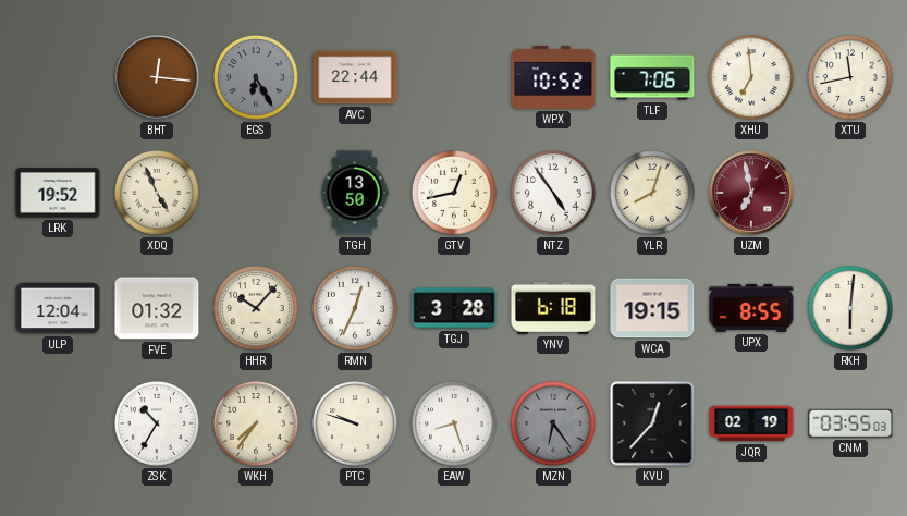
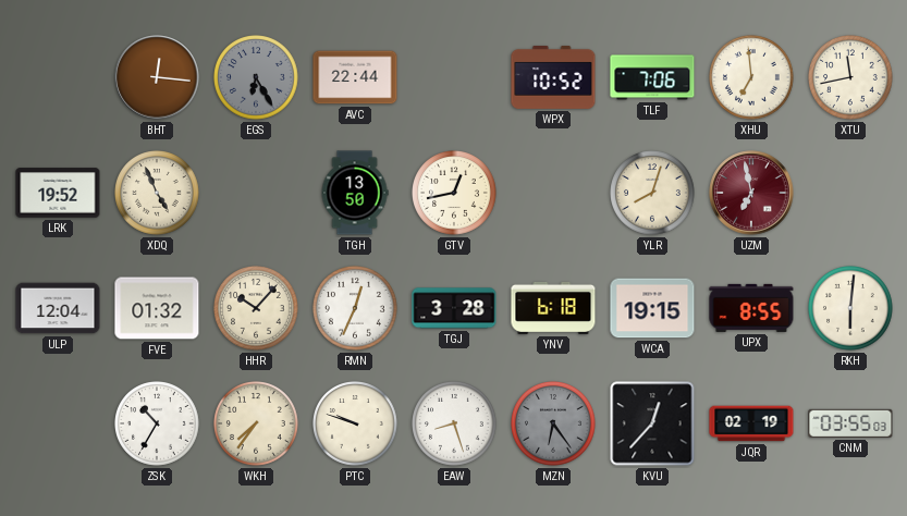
NTZ: 4:54 -> none (554, 194)
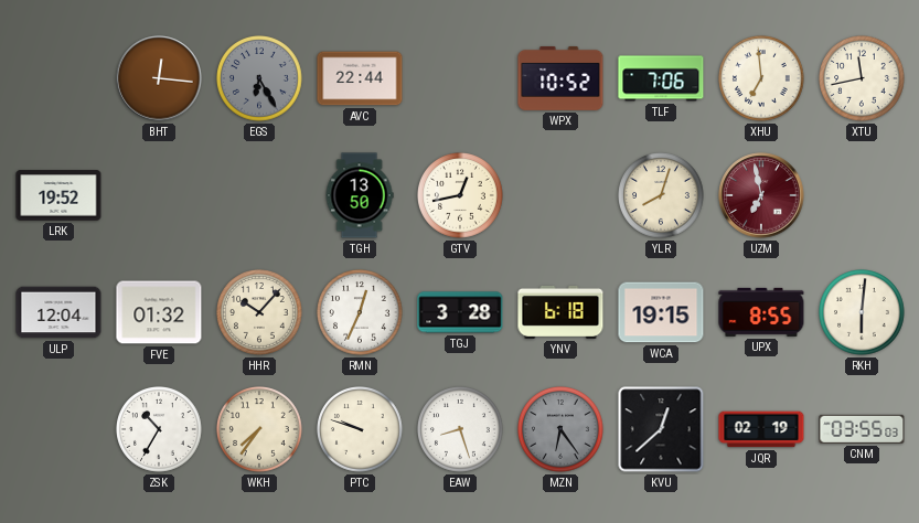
XDQ: 4:56 -> none (158, 194)
KVU: 12:37 -> 12:38 (661, 429)
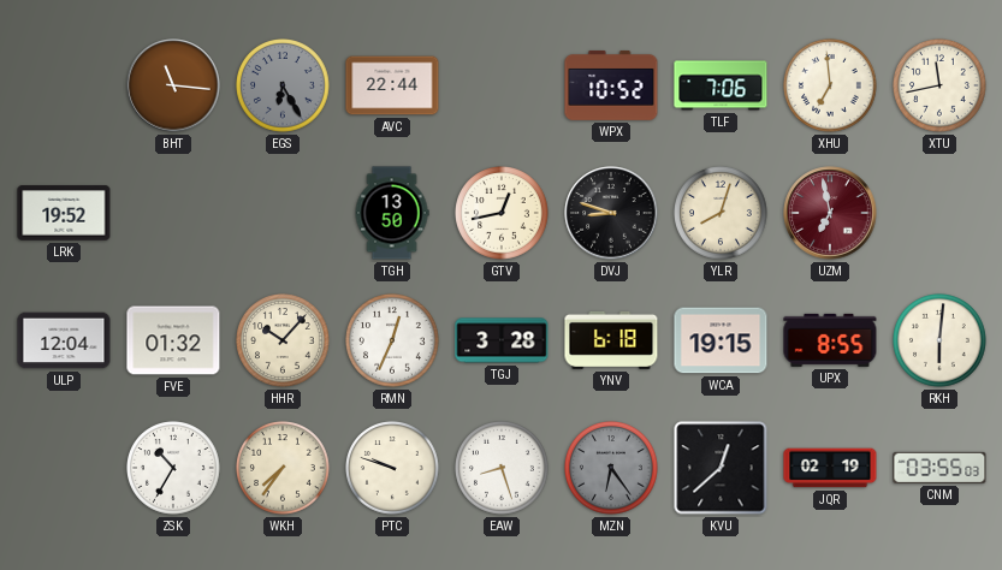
BHT: 12:16 -> 11:16 (173, 85)
DVJ: none -> 8:48 (611, 213)
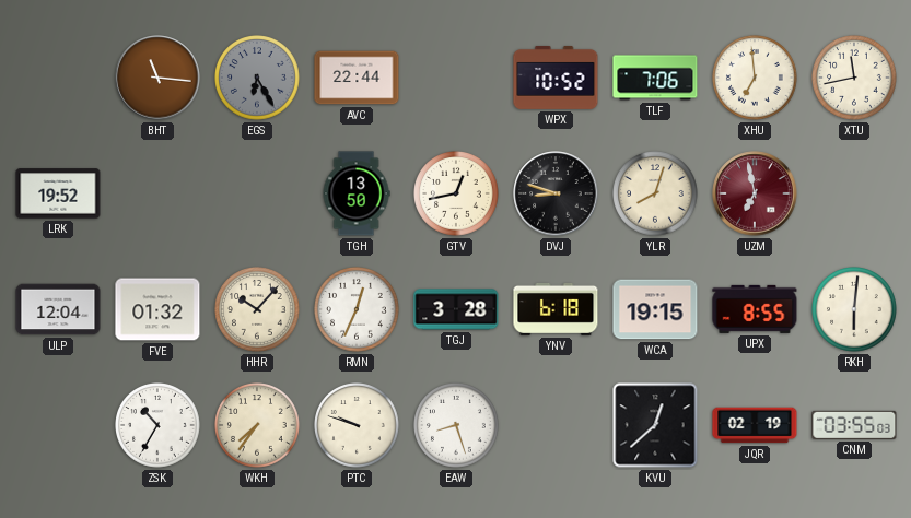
MZN: 6:24 -> none (612, 469)
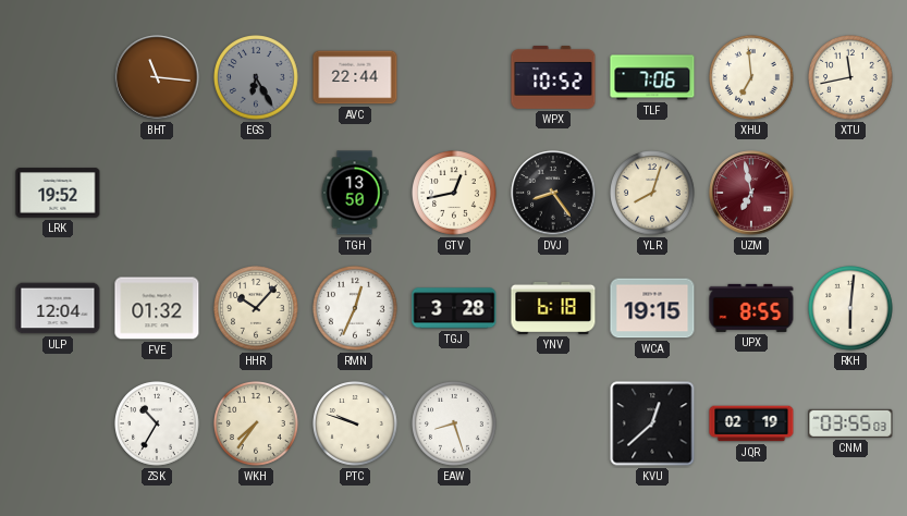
DVJ: 8:48 -> 8:24 (553, 193)
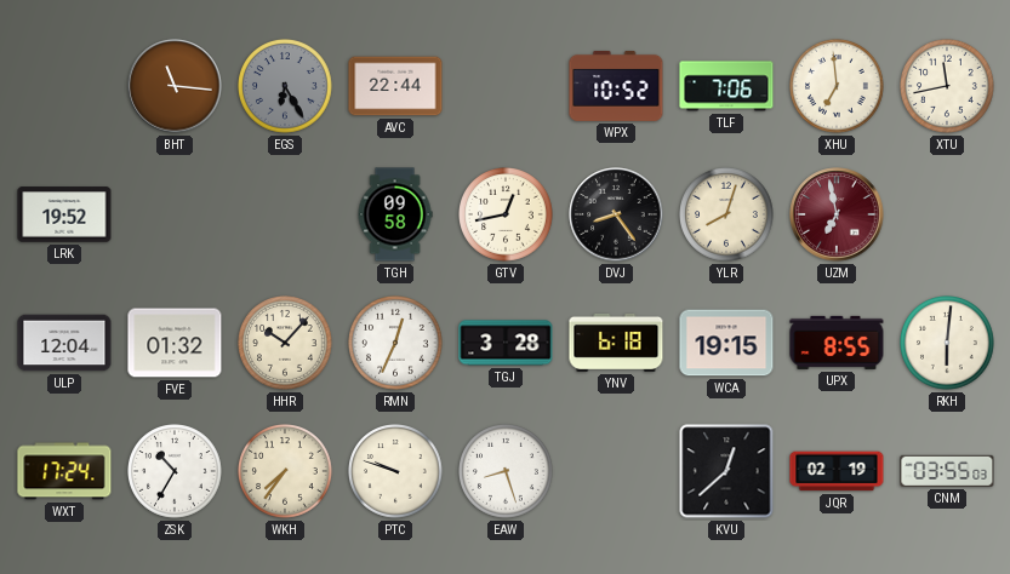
TGH: 13:50 -> 09:58 (395, 214)
WXT: none -> 17:24 (64, 471)
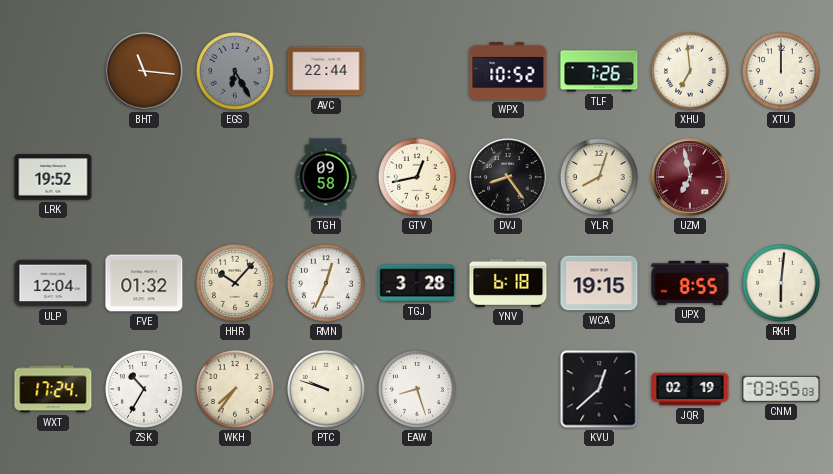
TLF: 7:06 -> 7:26 (599, 71)
XTU: 11:43 -> 12:00 (782, 72)
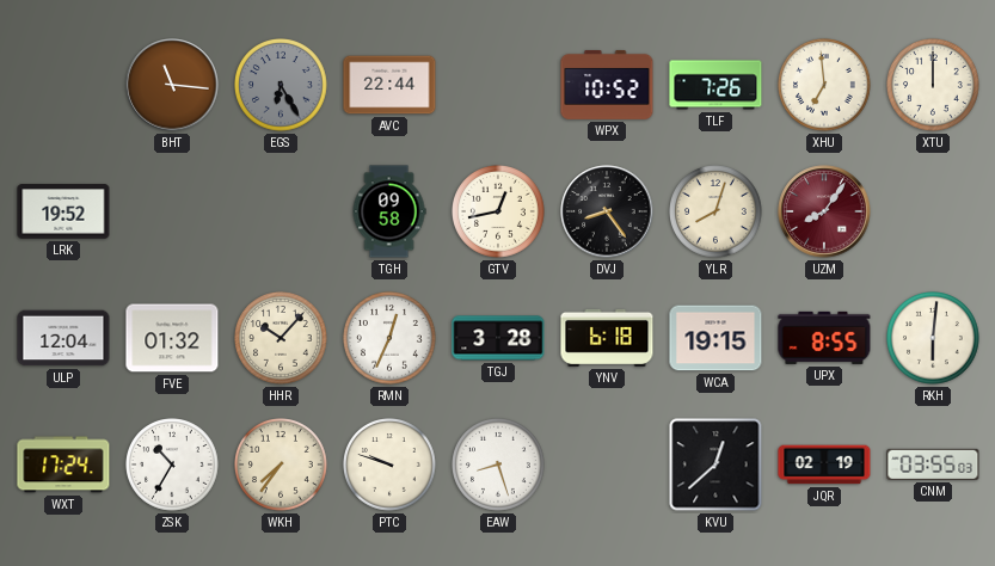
UZM: 6:58 -> 8:06 (824, 211)
